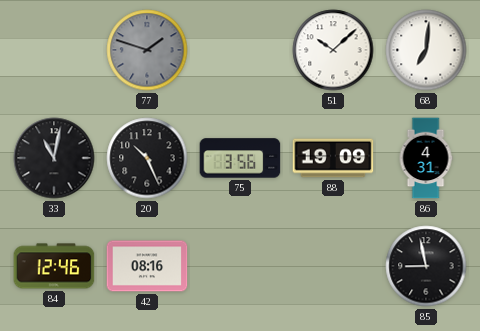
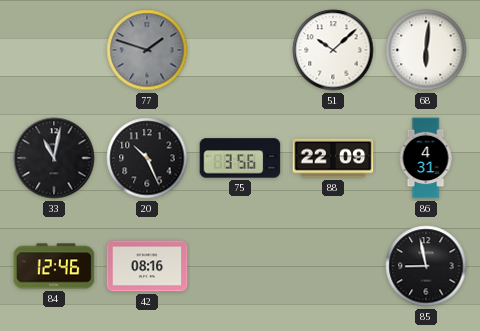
68: 7:01 -> 6:01 (426, 50)
88: 19:09 -> 22:09 (333, 158)
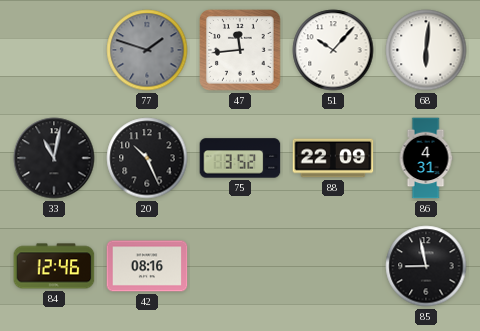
47: none -> 11:44 (240, 50)
51: 10:08 -> 10:07 (333, 50)
75: 3:56 -> 3:52 (240, 158)
